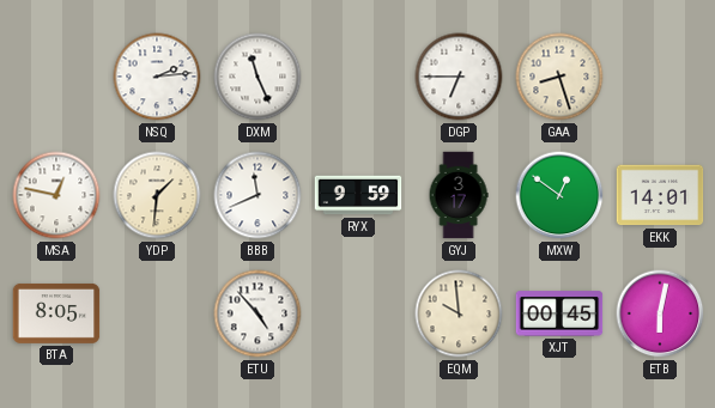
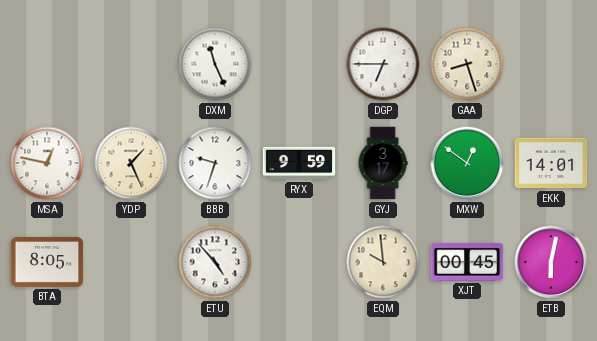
NSQ: 2:14 -> none (157, 77)
YDP: 1:31 -> 1:26 (131, 163)
BBB: 11:41 -> 9:33 (215, 163)
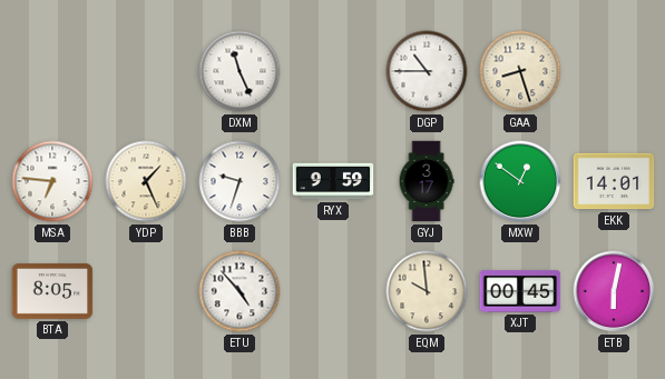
DGP: 6:45 -> 10:45 (427, 71)
MSA: 12:47 -> 6:46 (52, 181)
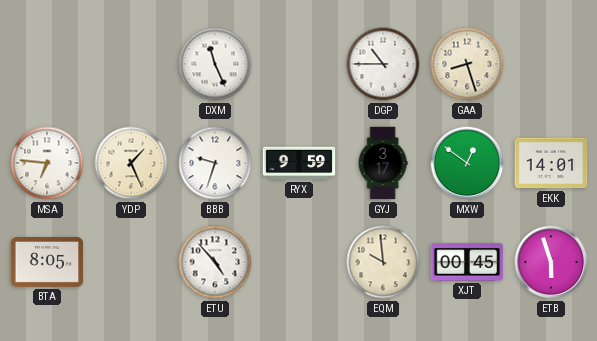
ETB: 6:02 -> 5:57 (551, 262)
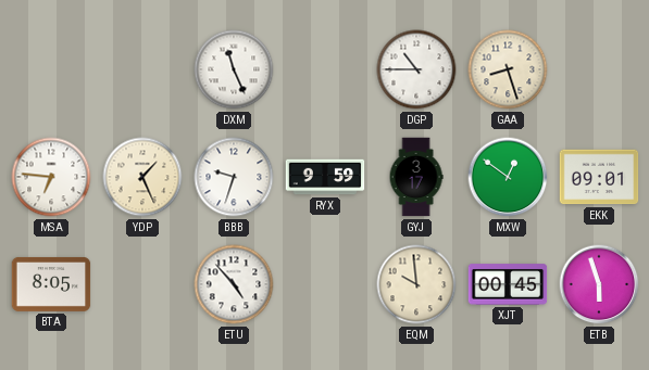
EKK: 14:01 -> 09:01 (599, 177)
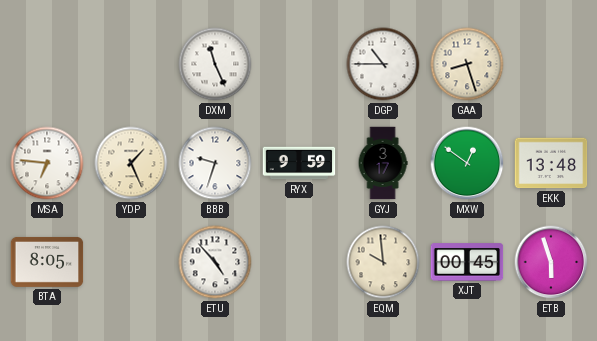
EKK: 09:01 -> 13:48 (551, 163)
